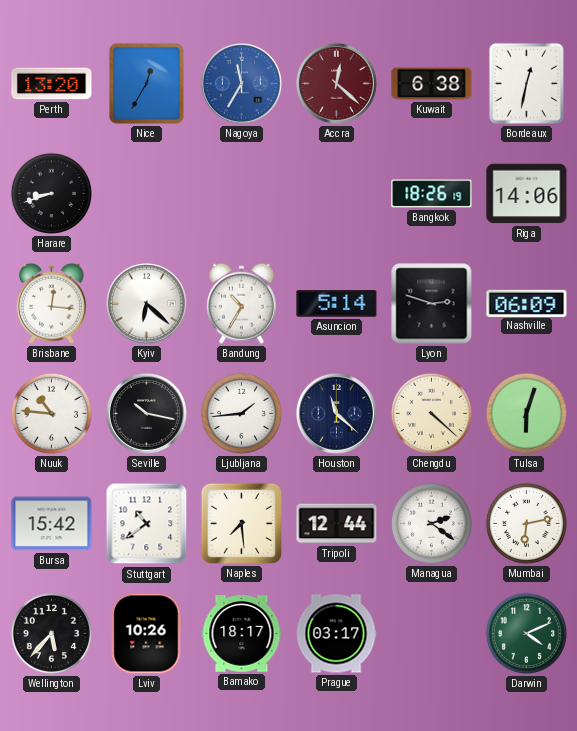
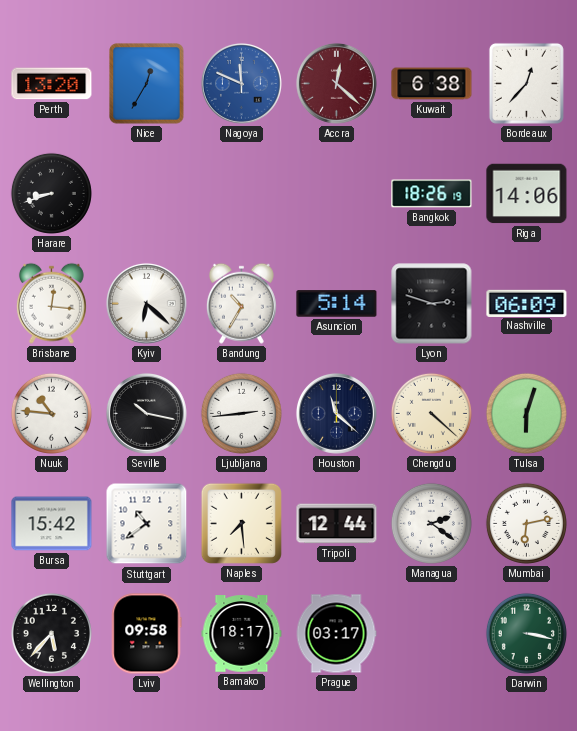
Nagoya: 11:35 -> 11:49 (241, 83)
Bordeaux: 12:32 -> 12:37 (526, 83)
Ljubljana: 1:44 -> 2:44 (241, 413)
Lviv: 10:26 -> 09:58 (146, 634)
Darwin: 4:11 -> 3:17 (526, 633)
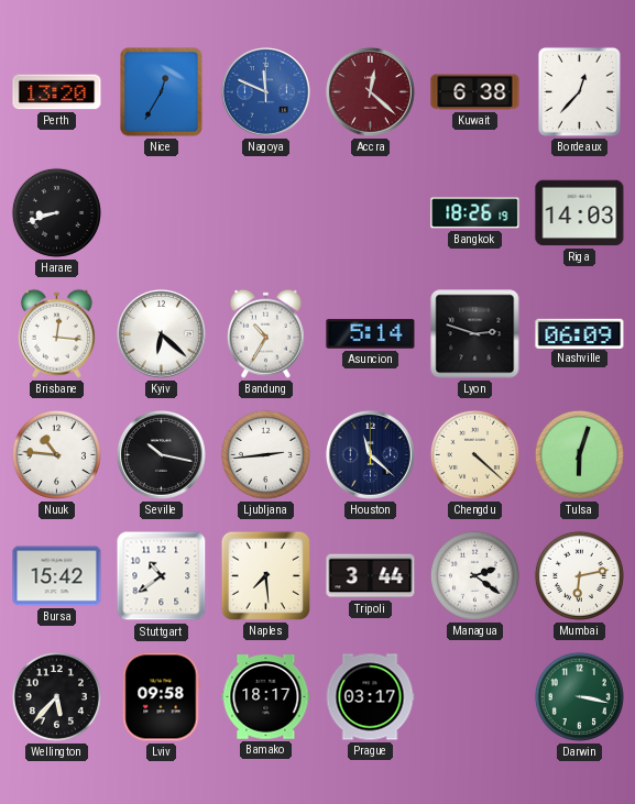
Riga: 14:06 -> 14:03 (580, 213)
Tripoli: 12:44 -> 3:44 (371, 576)
